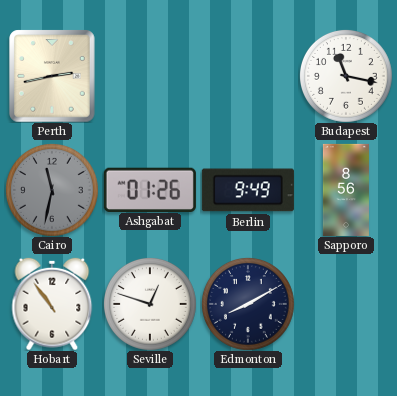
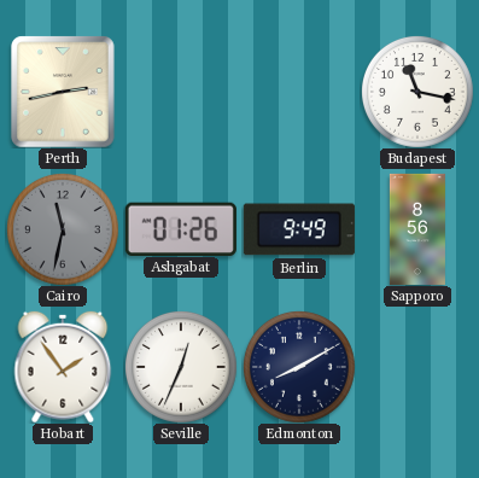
Hobart: 10:54 -> 1:54 (63, 367)
Seville: 12:48 -> 12:34 (181, 367)
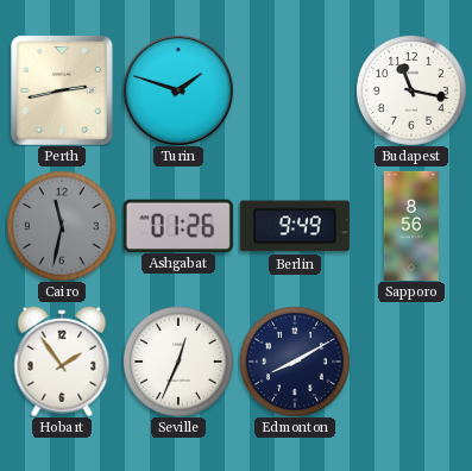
Turin: none -> 1:48 (178, 90)
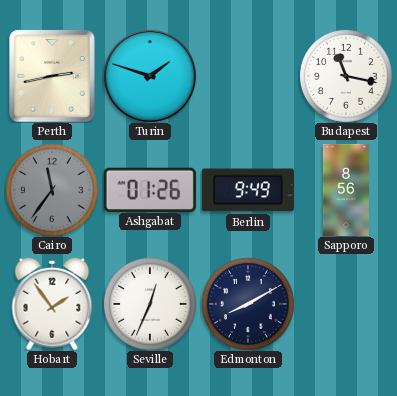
Cairo: 11:32 -> 11:36 (52, 190)
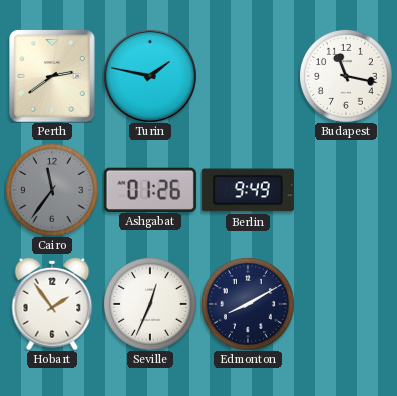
Perth: 2:43 -> 2:39 (52, 76)
Turin: 1:48 -> 1:47 (150, 76)
Sapporo: 8:56 -> none (346, 190)
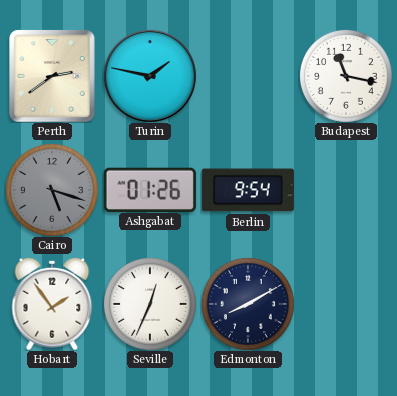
Cairo: 11:36 -> 5:18 (52, 190)
Berlin: 9:49 -> 9:54 (248, 190)
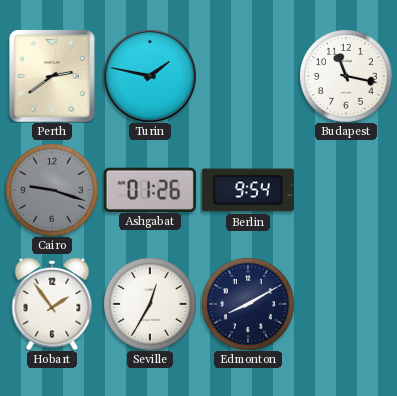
Cairo: 5:18 -> 9:18 (52, 190)
Seville: 12:34 -> 12:35 (150, 304)
